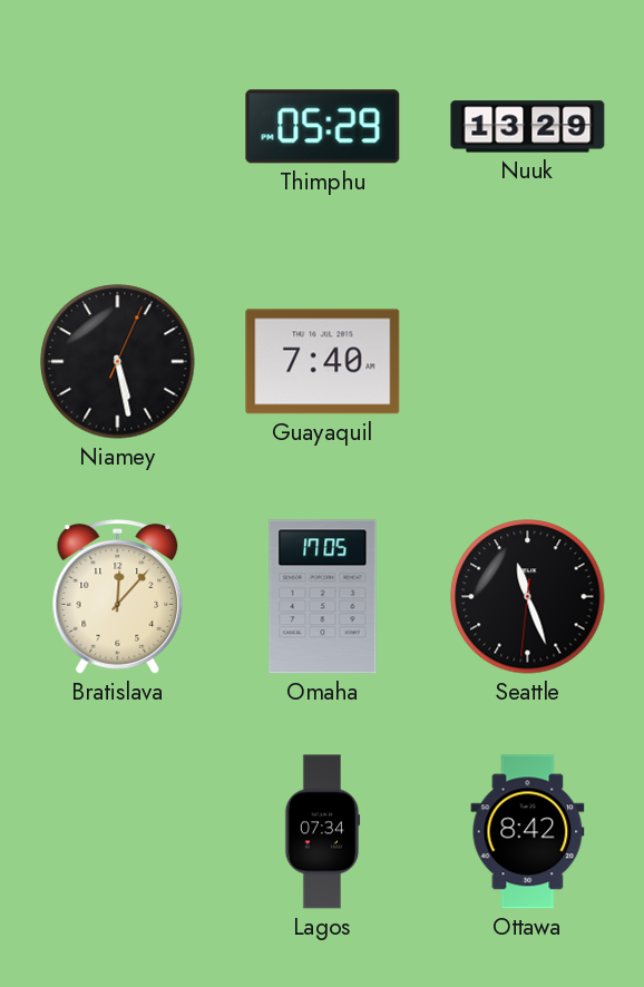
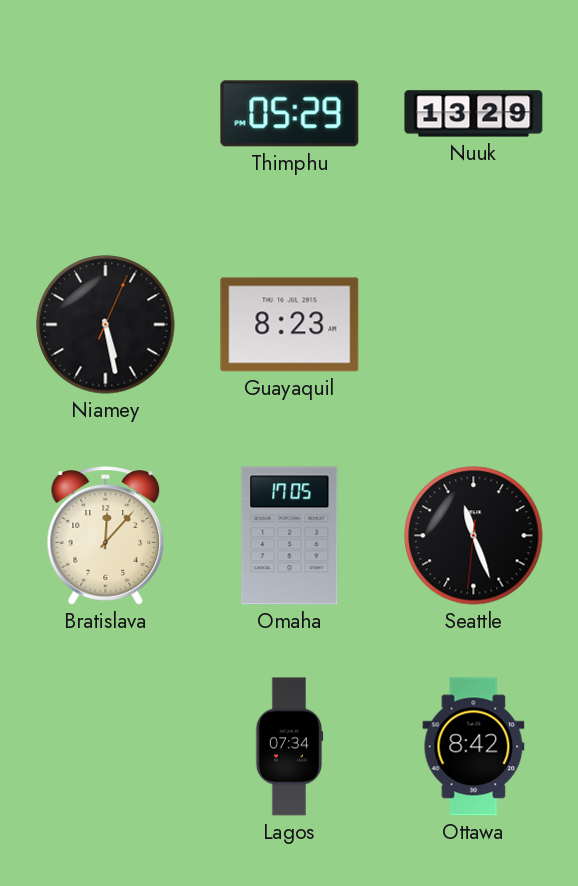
Guayaquil: 7:40 -> 8:23 (290, 325)
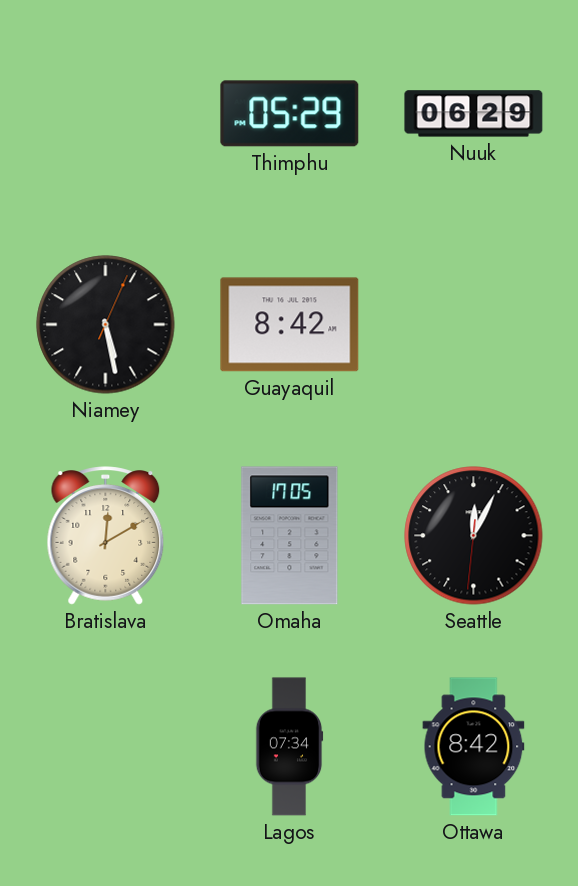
Nuuk: 13:29 -> 06:29 (474, 114)
Guayaquil: 8:23 -> 8:42 (290, 325)
Bratislava: 12:07 -> 12:10 (106, 536)
Seattle: 11:26 -> 12:04 (474, 536)
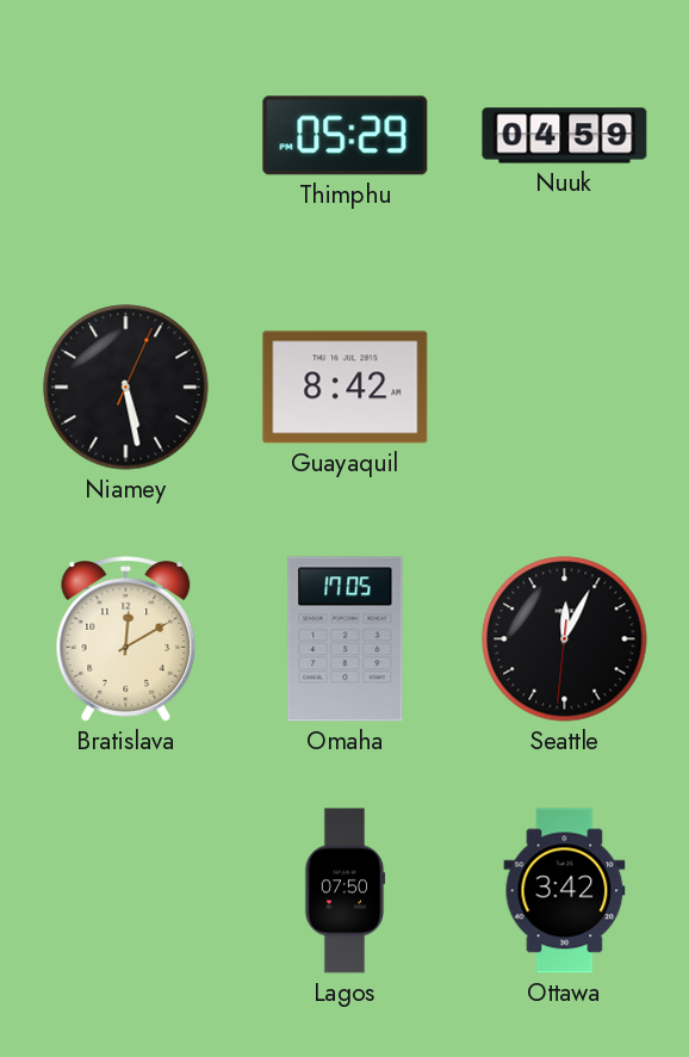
Nuuk: 06:29 -> 04:59 (565, 136)
Lagos: 07:34 -> 07:50 (344, 891)
Ottawa: 8:42 -> 3:42 (565, 891)
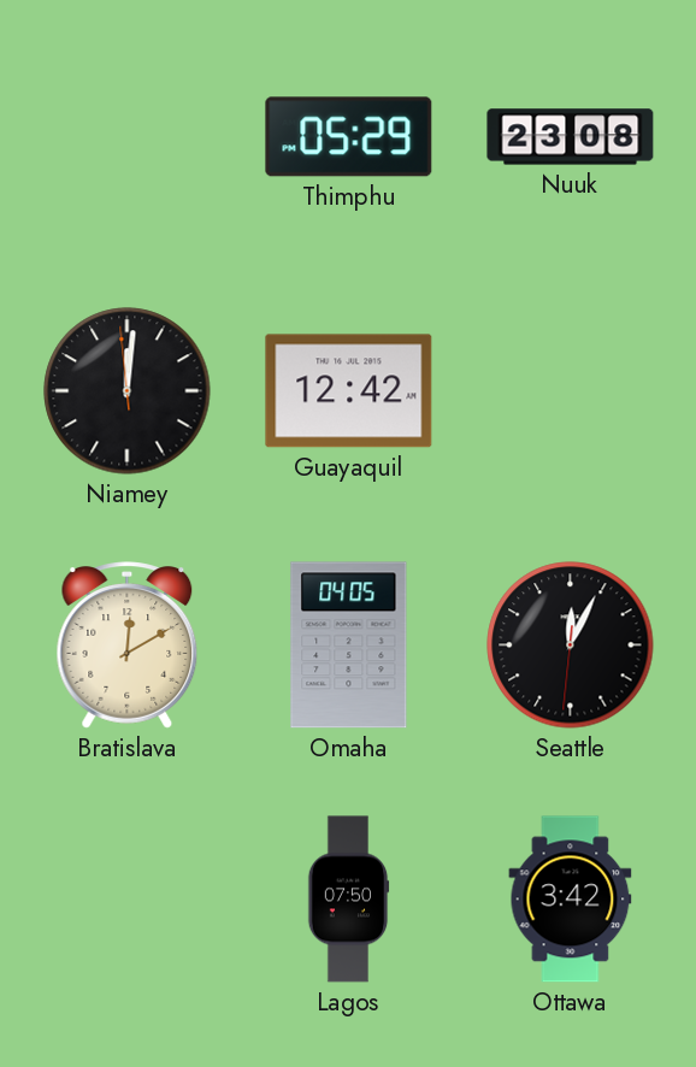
Nuuk: 04:59 -> 23:08 (571, 137)
Niamey: 5:28 -> 12:00 (128, 391)
Guayaquil: 8:42 -> 12:42 (349, 391)
Omaha: 17:05 -> 04:05 (349, 645)
